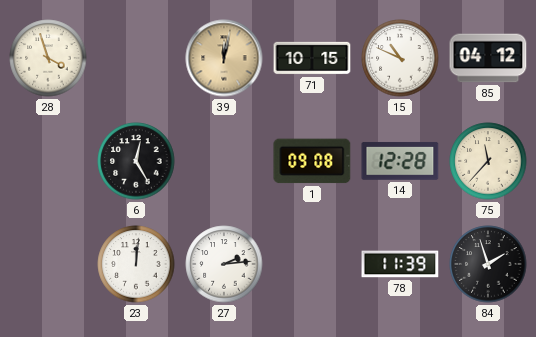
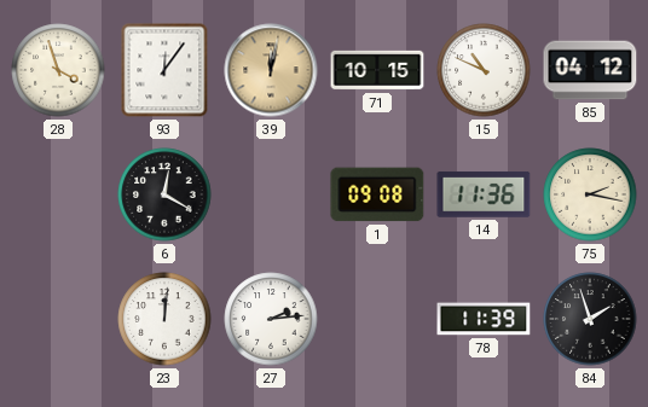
93: none -> 12:06 (164, 70)
6: 12:25 -> 12:20 (164, 194)
14: 12:28 -> 11:36 (484, 194)
75: 11:37 -> 2:17 (590, 194)
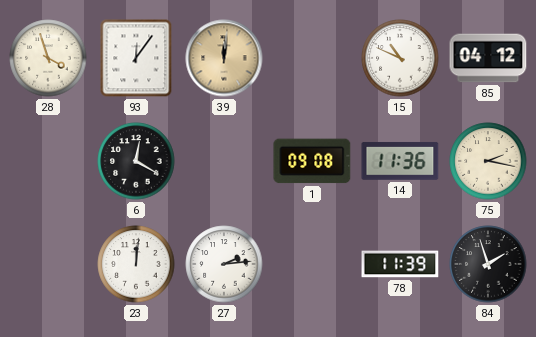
39: 12:02 -> 12:01 (224, 58)
71: 10:15 -> none (377, 70)
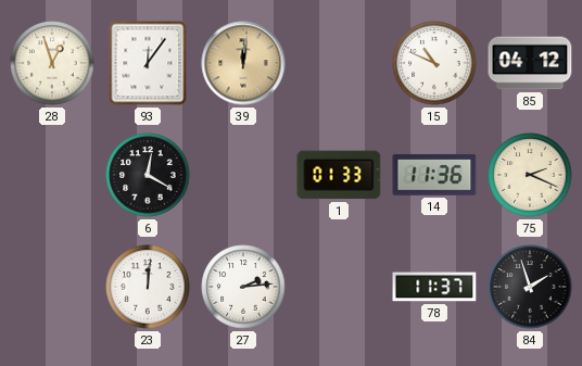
28: 3:57 -> 12:57 (52, 63)
1: 09:08 -> 01:33 (339, 175)
75: 2:17 -> 2:19 (530, 175)
78: 11:39 -> 11:37 (434, 287)
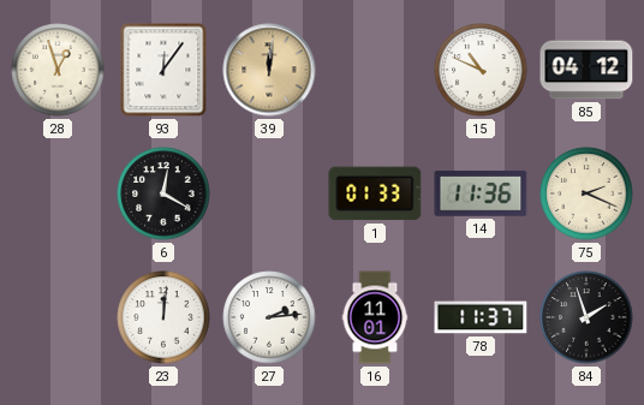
16: none -> 11:01 (375, 317)
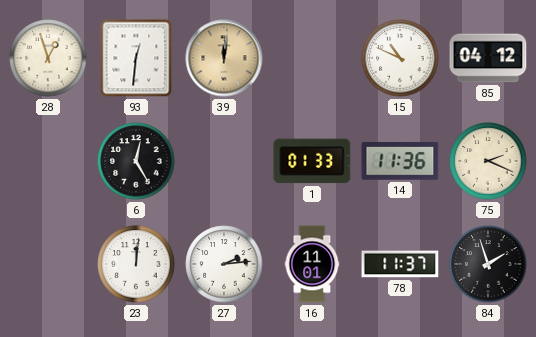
93: 12:06 -> 12:31 (136, 58)
6: 12:20 -> 12:25 (136, 161)
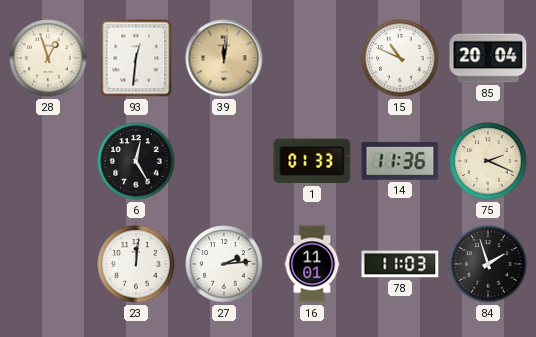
85: 04:12 -> 20:04 (488, 58)
78: 11:37 -> 11:03 (400, 264)
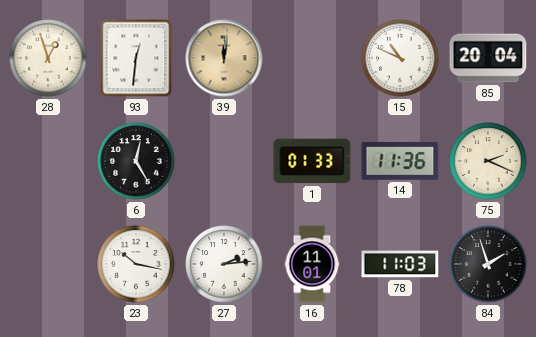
23: 12:01 -> 10:17 (136, 264)
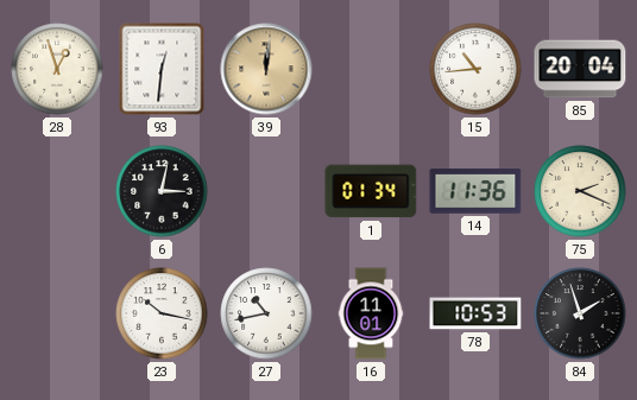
15: 10:49 -> 10:44 (475, 69)
6: 12:25 -> 3:02 (162, 191)
1: 01:33 -> 01:34 (371, 191)
27: 2:14 -> 10:43 (266, 313)
78: 11:03 -> 10:53 (475, 313)
